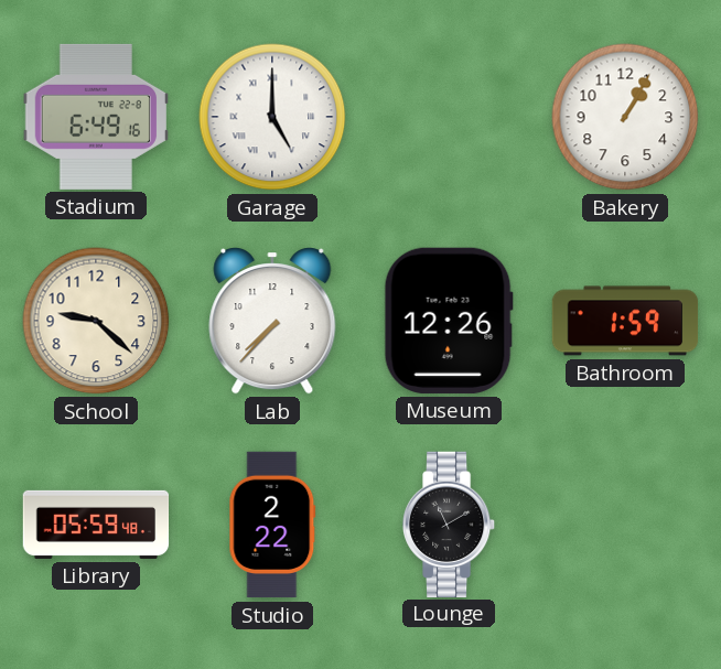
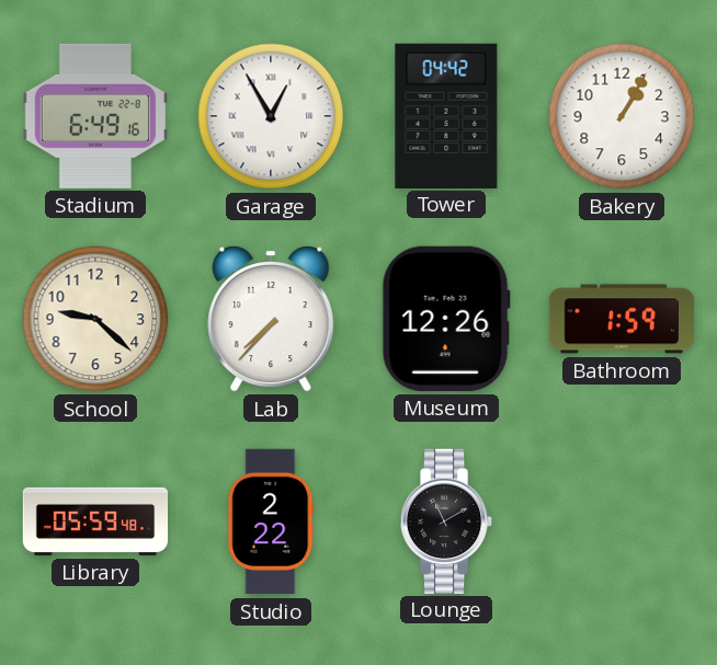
Garage: 5:00 -> 12:55 (271, 116)
Tower: none -> 04:42 (446, 115)
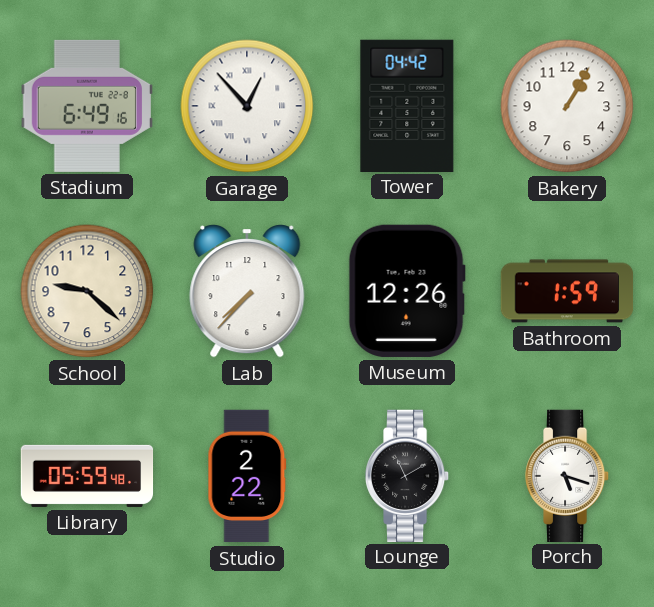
Garage: 12:55 -> 12:53 (247, 106)
Porch: none -> 5:18 (567, 475)
